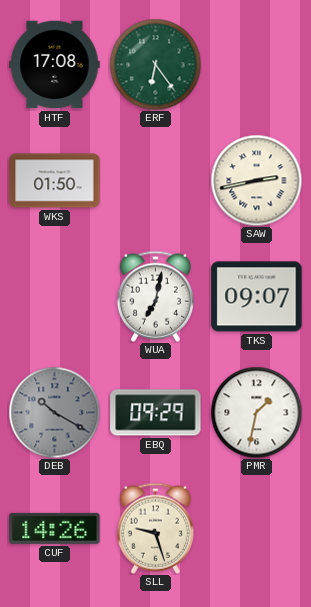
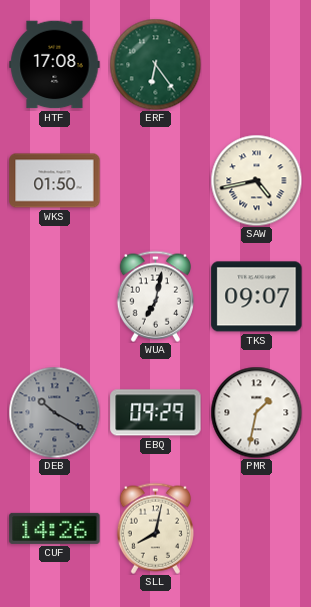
SAW: 2:43 -> 4:43 (256, 180)
SLL: 9:27 -> 8:02 (155, 528)
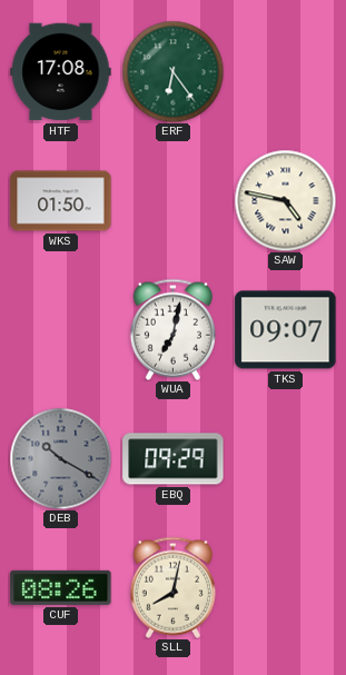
SAW: 4:43 -> 4:47 (285, 200)
PMR: 1:32 -> none (256, 412)
CUF: 14:26 -> 08:26 (61, 587)
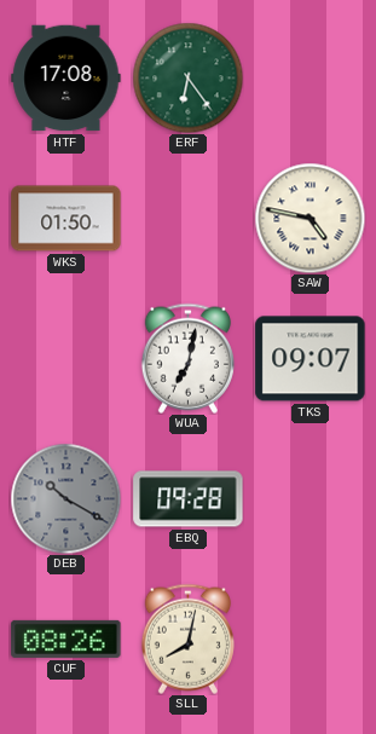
EBQ: 09:29 -> 09:28 (189, 499)
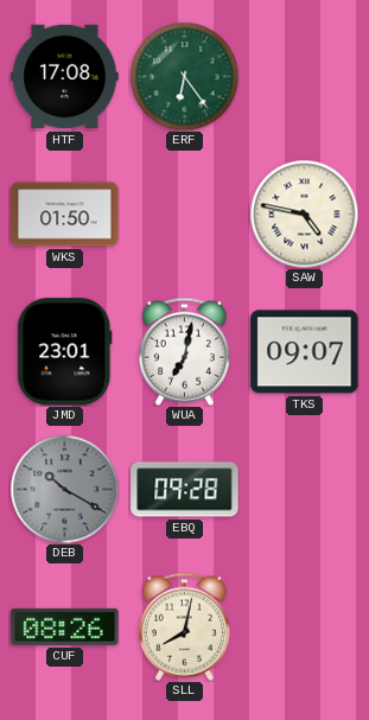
JMD: none -> 23:01 (65, 352)
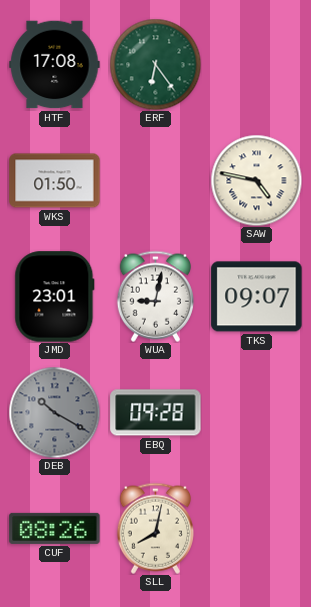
WUA: 7:02 -> 9:02 (155, 296)
